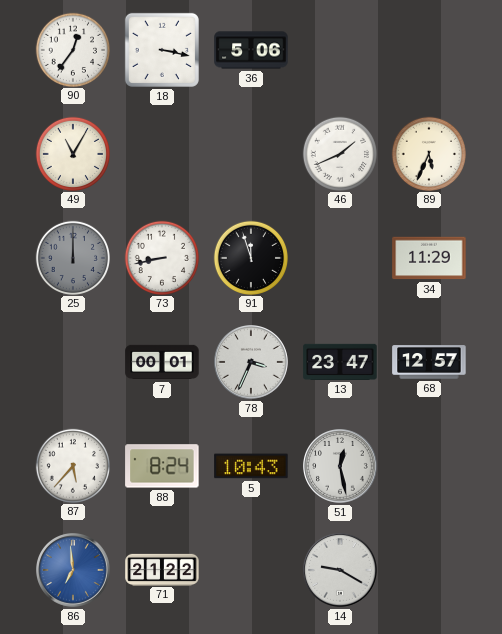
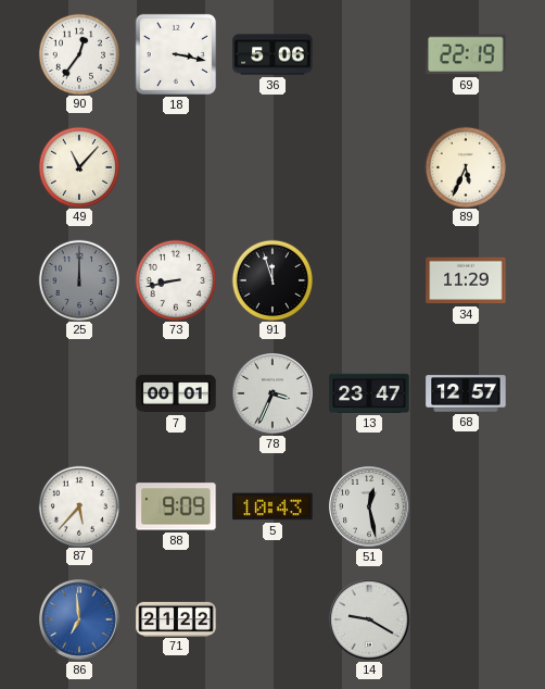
69: none -> 22:19 (466, 54)
49: 11:05 -> 11:07 (78, 166)
46: 1:41 -> none (339, 153)
88: 8:24 -> 9:09 (176, 506)
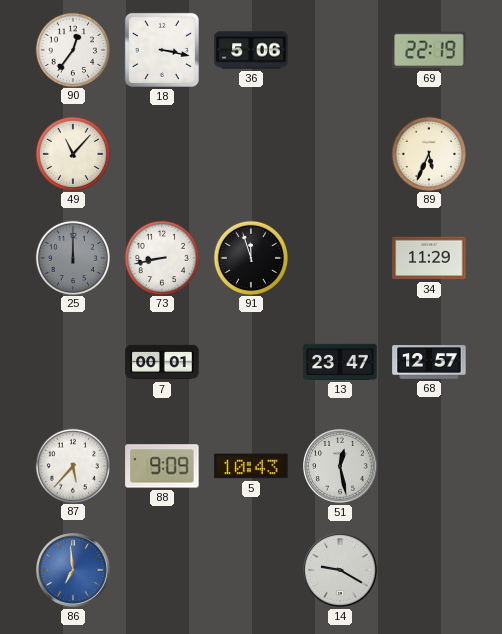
78: 3:34 -> none (274, 394)
71: 21:22 -> none (176, 618)
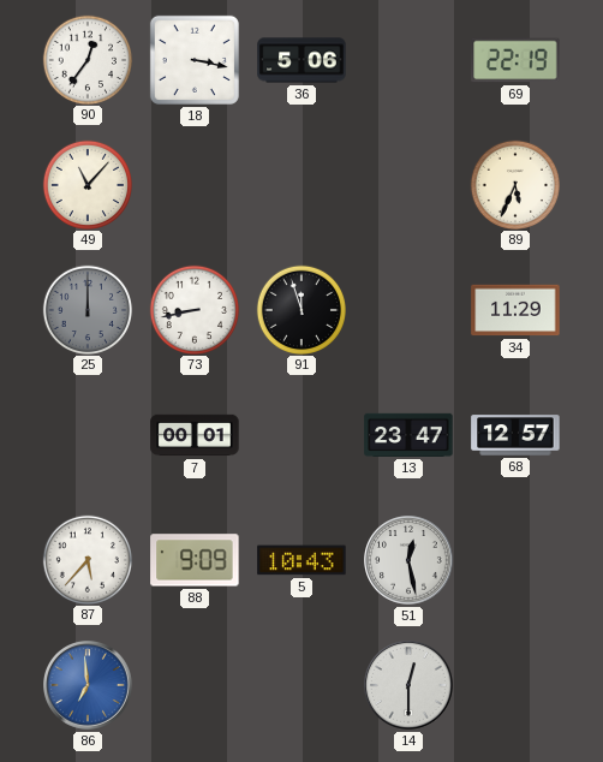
14: 9:20 -> 12:30 (410, 686)
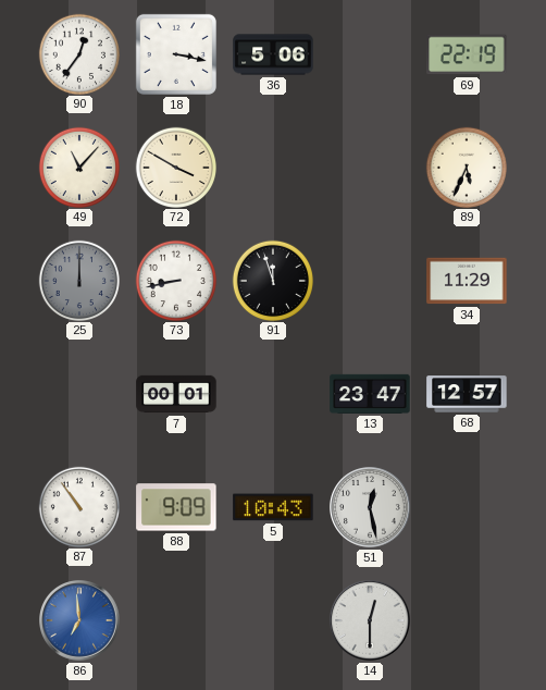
72: none -> 3:50 (175, 167)
87: 5:37 -> 10:54 (78, 506)
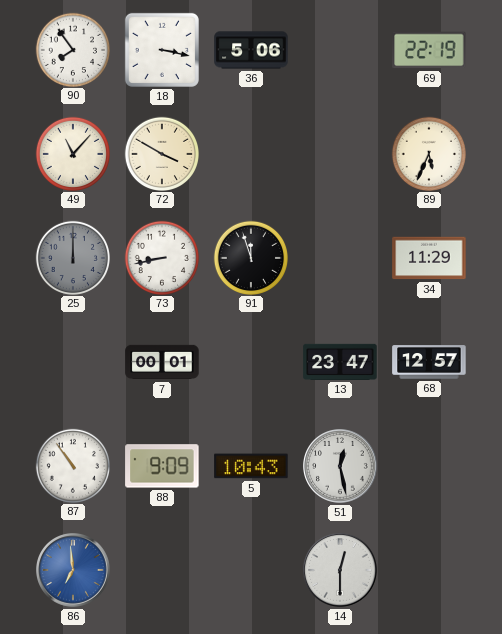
90: 12:36 -> 7:54 (72, 49)
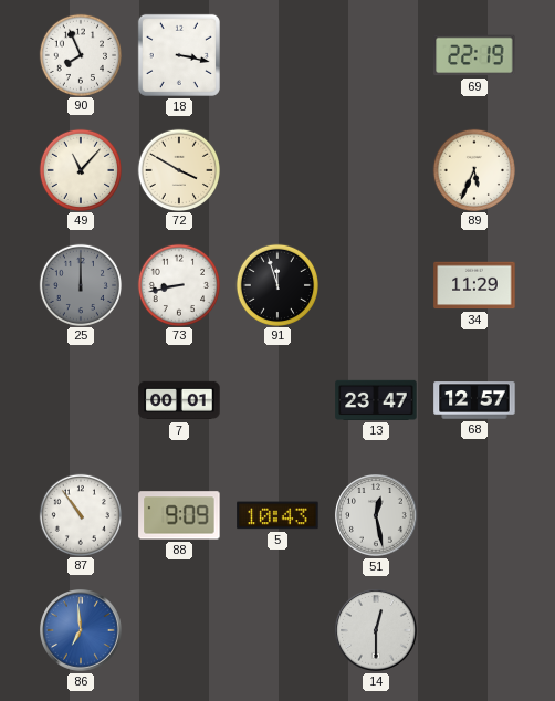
90: 7:54 -> 7:56 (80, 54)
36: 5:06 -> none (251, 50)
